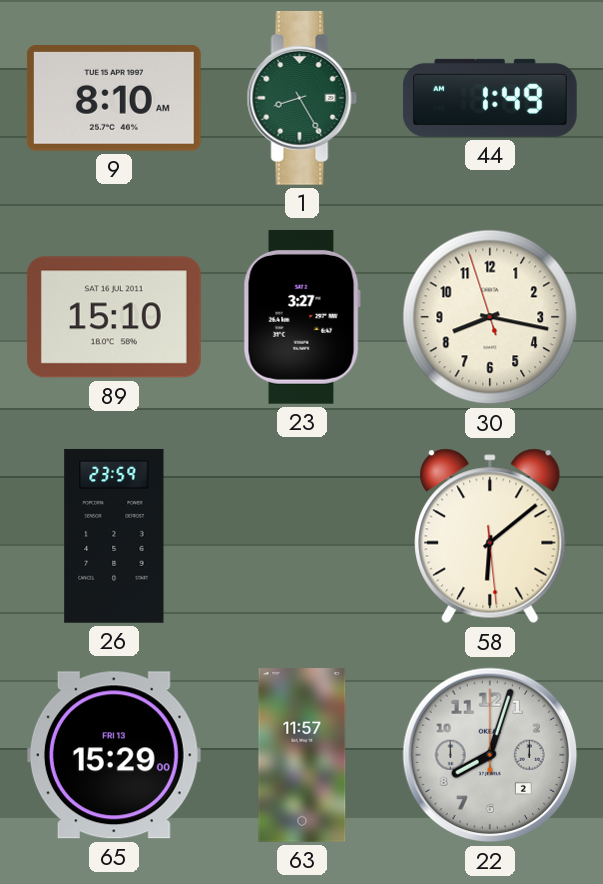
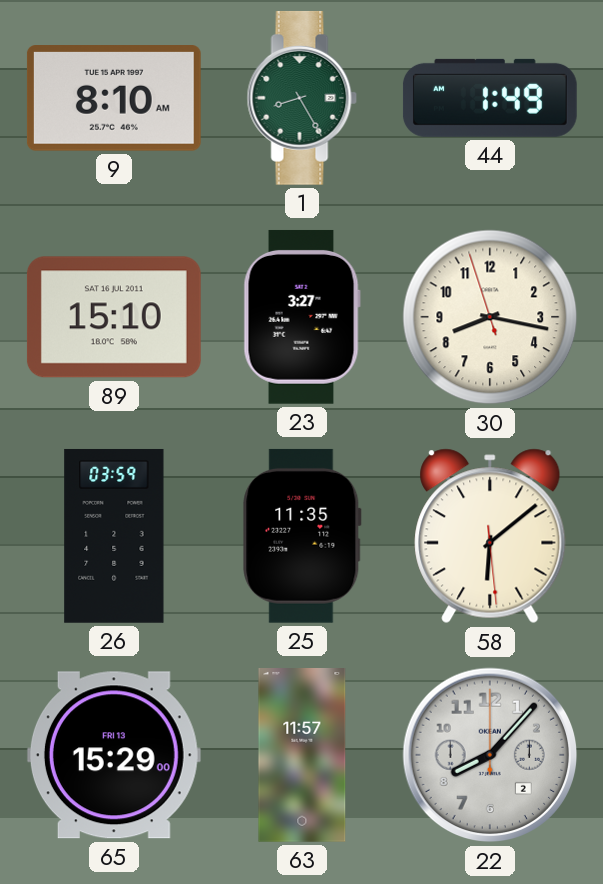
26: 23:59 -> 03:59 (114, 536)
25: none -> 11:35 (302, 536)
22: 8:03 -> 8:07 (490, 755)
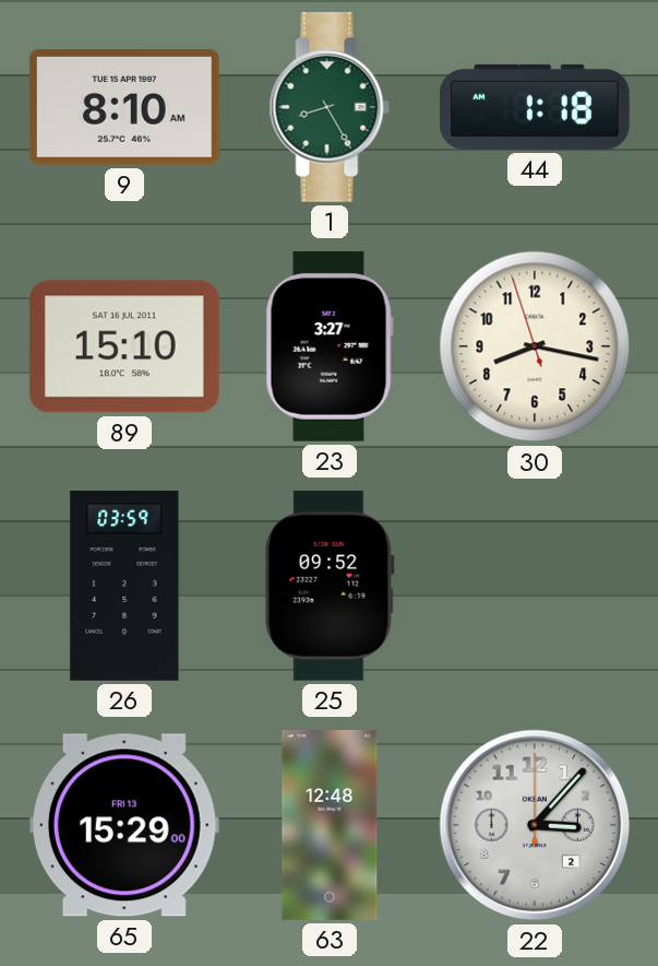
44: 1:49 -> 1:18 (535, 107)
25: 11:35 -> 09:52 (330, 586)
58: 6:08 -> none (490, 536)
63: 11:57 -> 12:48 (330, 826)
22: 8:07 -> 3:07 (535, 825)
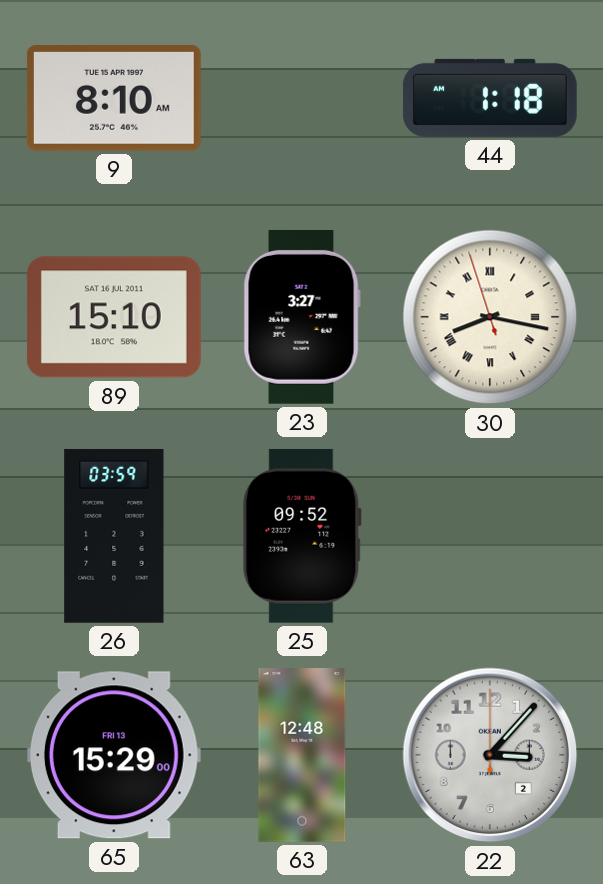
1: 8:25 -> none (330, 107)
30 numerals: Arabic -> Roman (490, 317)
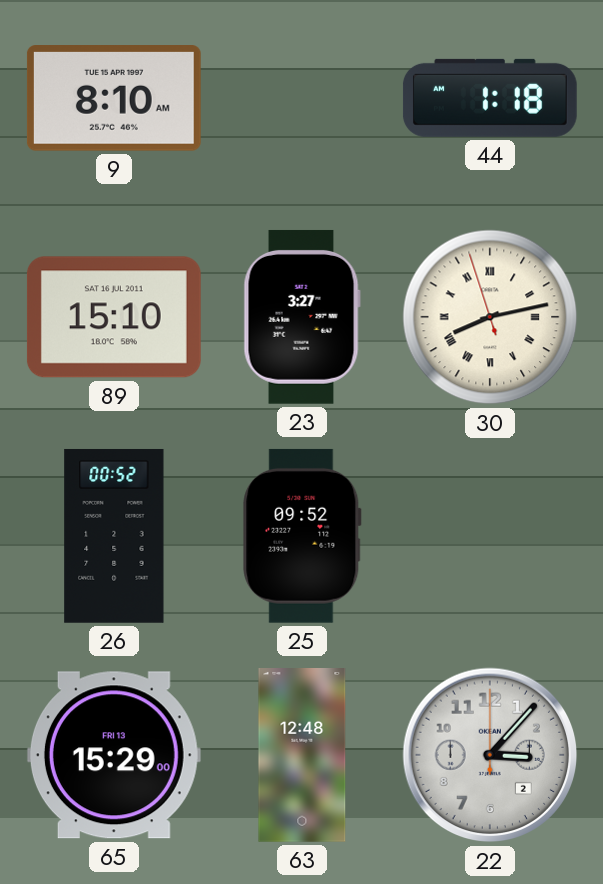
30: 8:16 -> 8:12 (490, 317)
26: 03:59 -> 00:52 (114, 536)
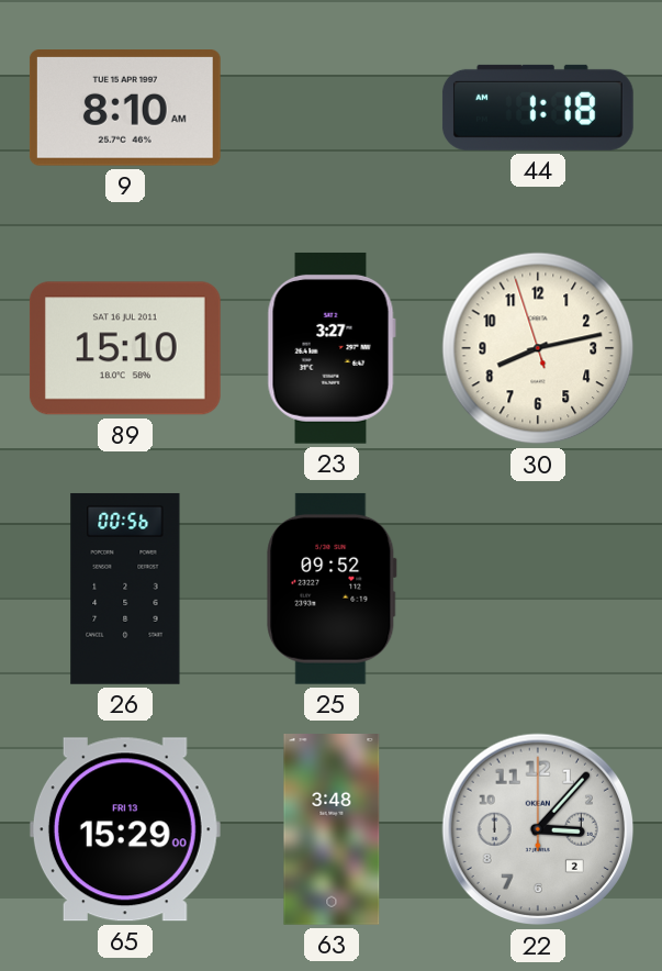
30 numerals: Roman -> Arabic (538, 348)
26: 00:52 -> 00:56 (125, 589)
63: 12:48 -> 3:48 (332, 830)
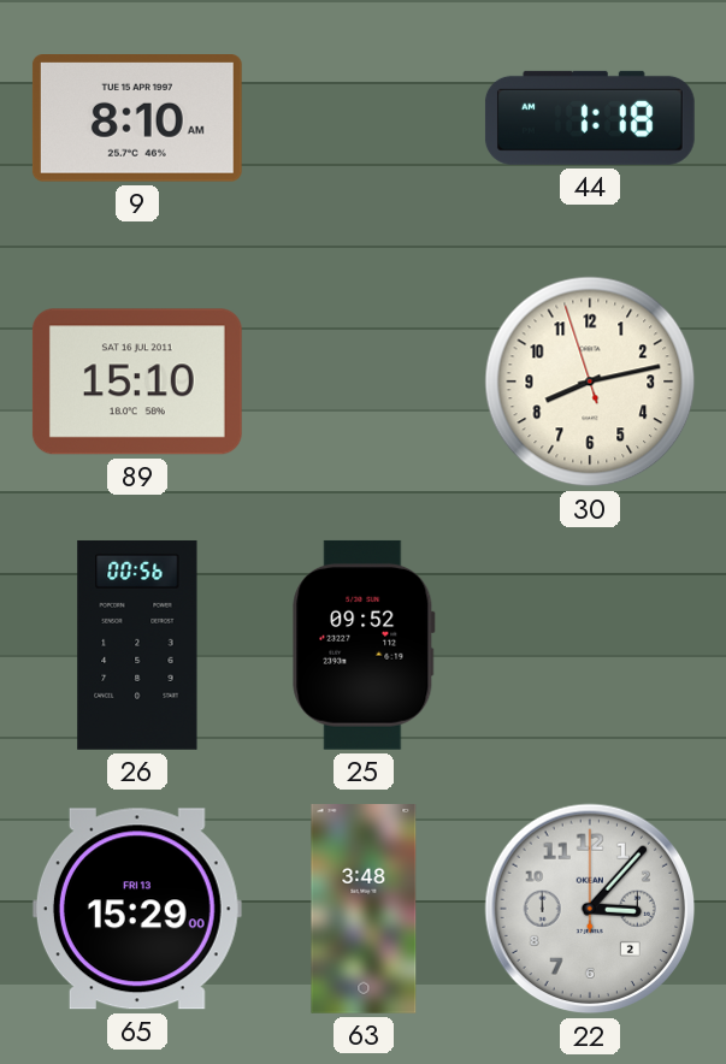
23: 3:27 -> none (332, 348)
